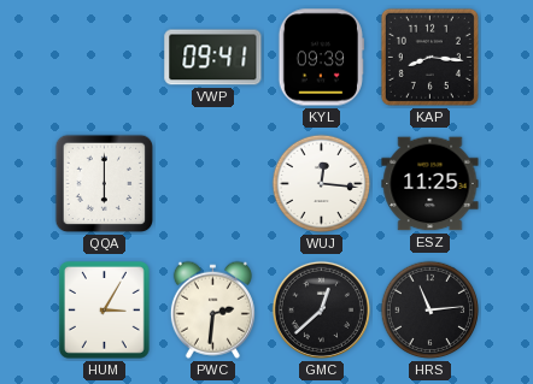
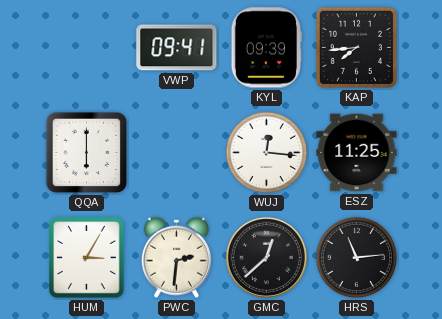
KAP: 8:16 -> 7:44 (356, 47)
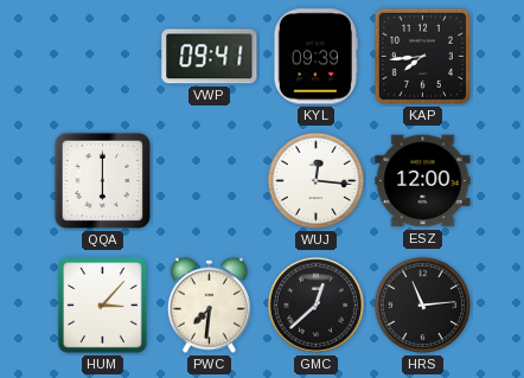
ESZ: 11:25 -> 12:00 (423, 181)
HUM: 3:05 -> 3:07 (103, 306)
PWC: 2:31 -> 7:31 (209, 305)
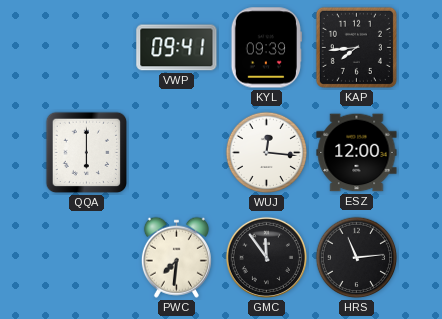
HUM: 3:07 -> none (103, 306)
GMC: 12:38 -> 11:54 (266, 257)
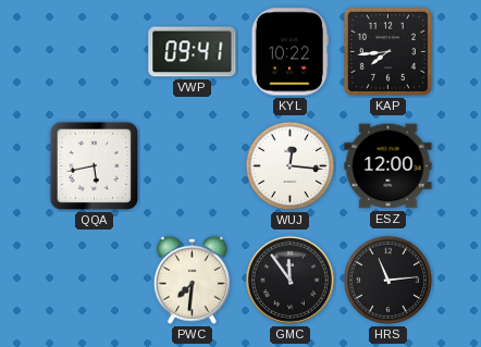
KYL: 09:39 -> 10:22 (289, 52)
QQA: 6:00 -> 5:43 (95, 166)
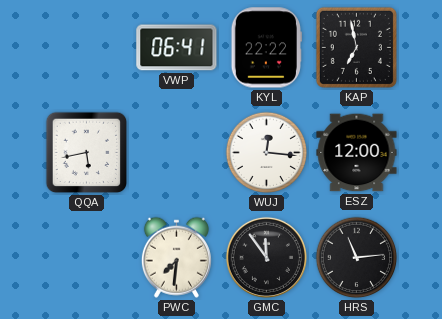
VWP: 09:41 -> 06:41 (177, 48)
KYL: 10:22 -> 22:22 (266, 48)
KAP: 7:44 -> 6:58 (356, 47)
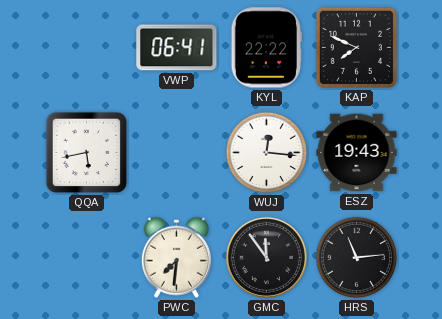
KAP: 6:58 -> 7:49 (356, 47)
ESZ: 12:00 -> 19:43 (357, 153)
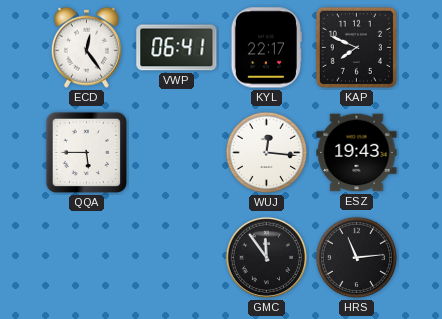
ECD: none -> 12:24 (86, 47)
KYL: 22:22 -> 22:17 (266, 48)
QQA: 5:43 -> 5:45 (87, 153)
PWC: 7:31 -> none (176, 257)
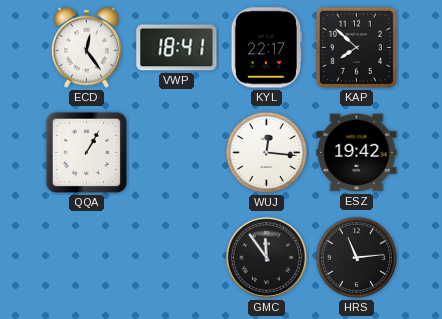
VWP: 06:41 -> 18:41 (177, 48)
KAP: 7:49 -> 7:52 (356, 47)
QQA: 5:45 -> 1:05 (87, 153)
ESZ: 19:43 -> 19:42 (357, 153)
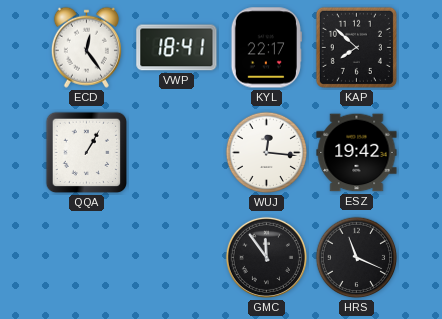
HRS: 11:14 -> 11:19 (357, 258)
